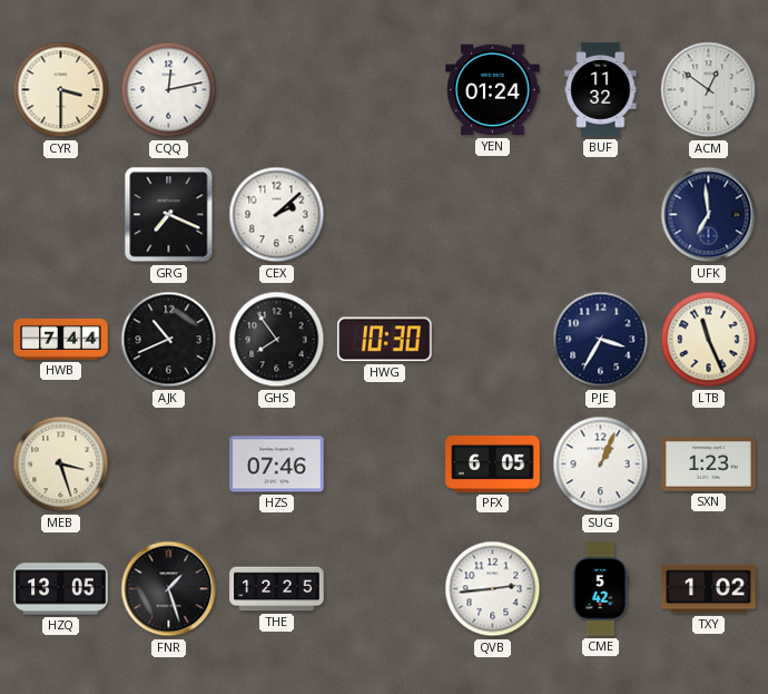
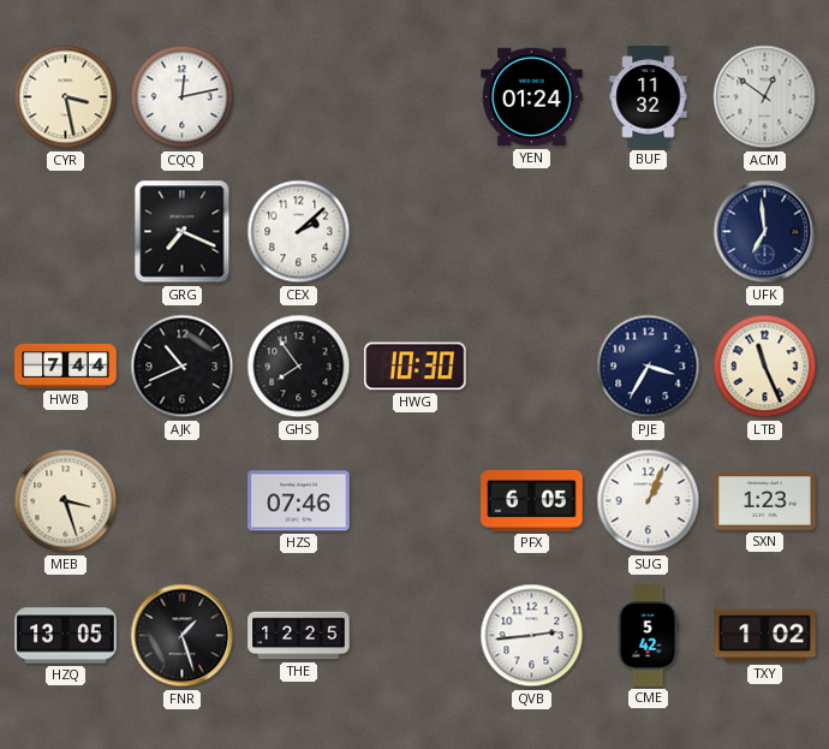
CYR: 3:30 -> 3:28 (66, 97)
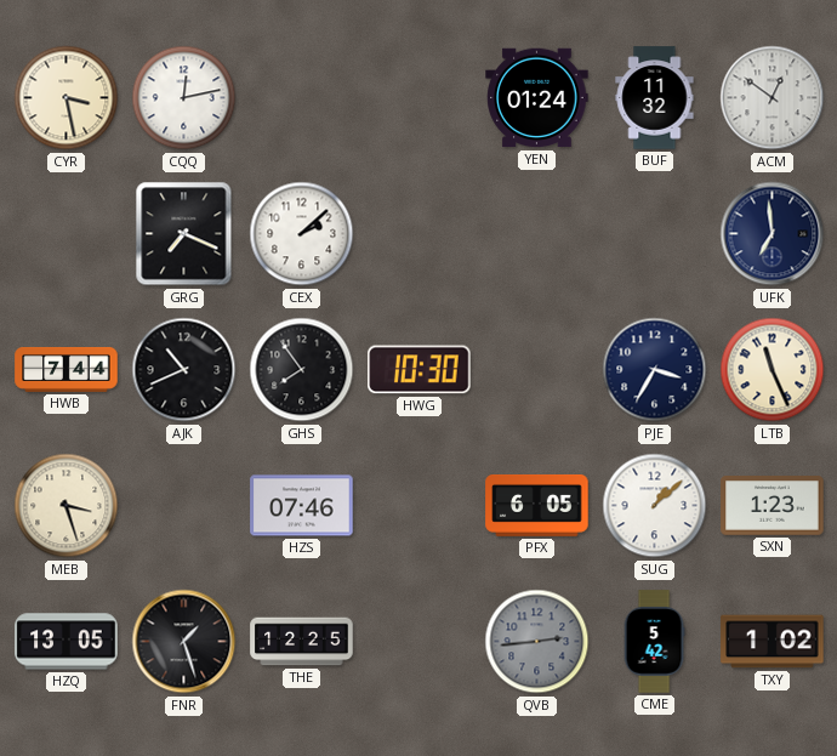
SUG: 1:04 -> 1:08 (655, 506)
QVB dial: white -> grey (537, 642)
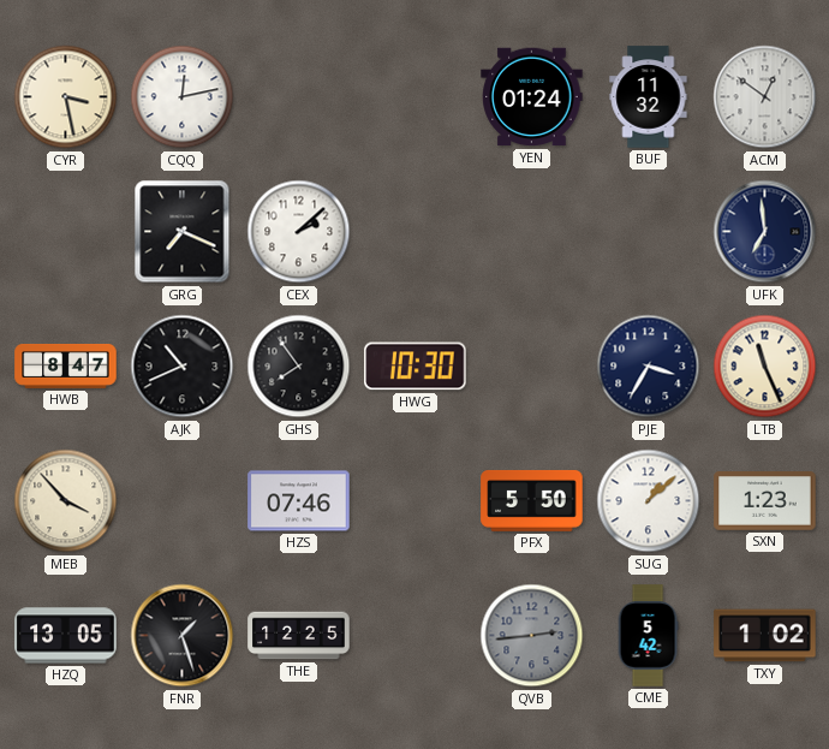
HWB: 7:44 -> 8:47 (66, 367)
MEB: 3:27 -> 3:53 (66, 501)
PFX: 6:05 -> 5:50 (532, 500)
